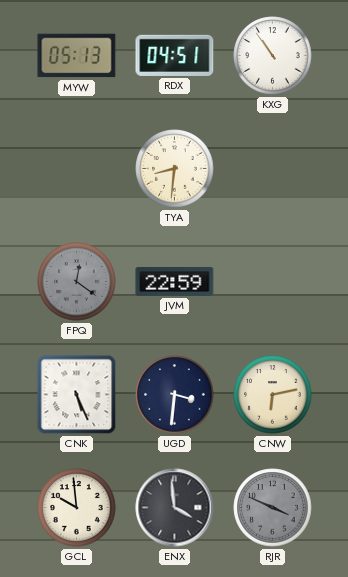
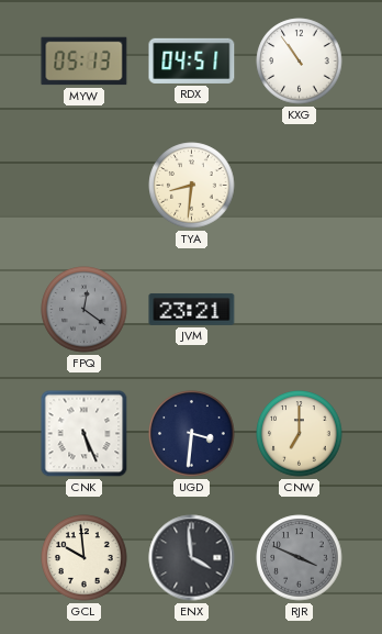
JVM: 22:59 -> 23:21 (192, 309)
CNW: 6:13 -> 7:00 (300, 434)
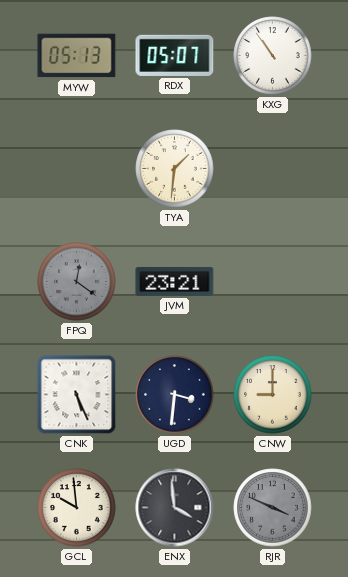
RDX: 04:51 -> 05:07 (175, 55)
TYA: 8:31 -> 1:31 (175, 169)
CNW: 7:00 -> 9:00 (273, 395)
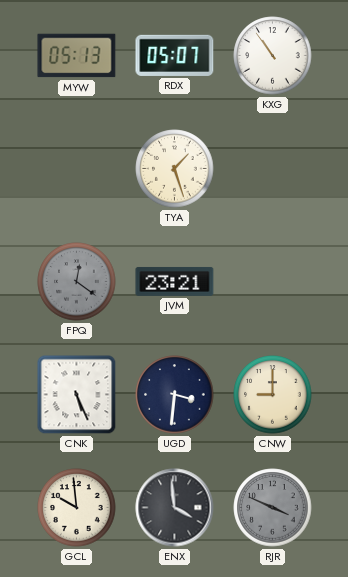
TYA: 1:31 -> 1:27 (175, 169)
